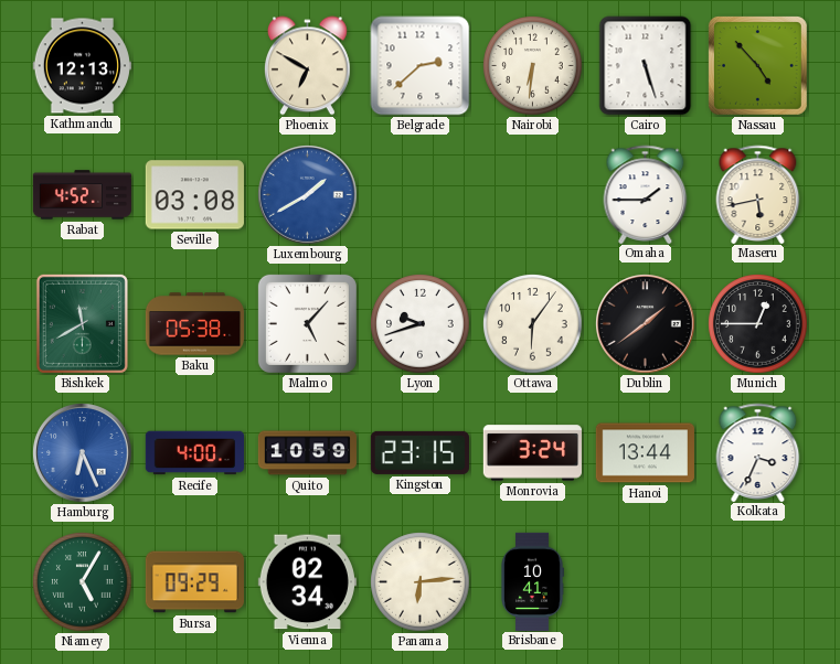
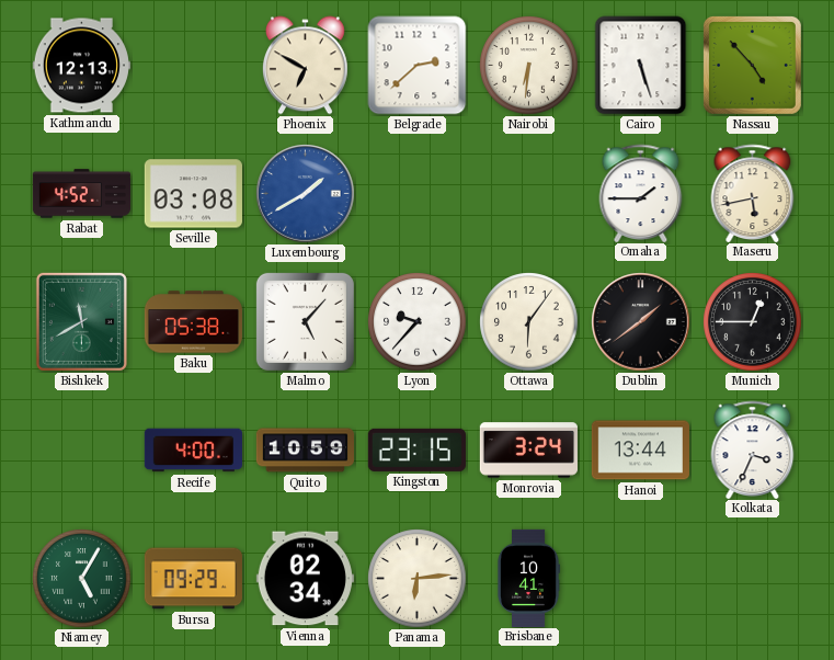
Lyon: 9:42 -> 9:37 (418, 322)
Hamburg: 6:26 -> none (83, 453)
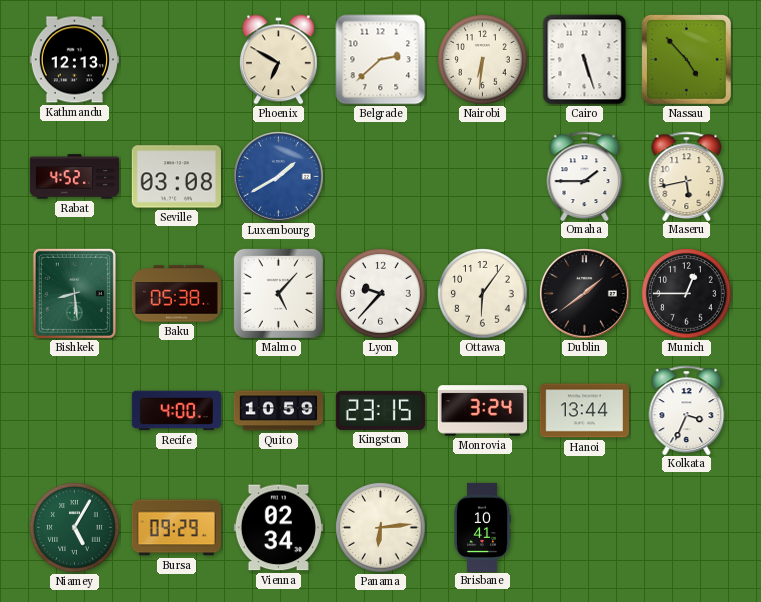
Bishkek: 11:40 -> 8:29 (74, 293)
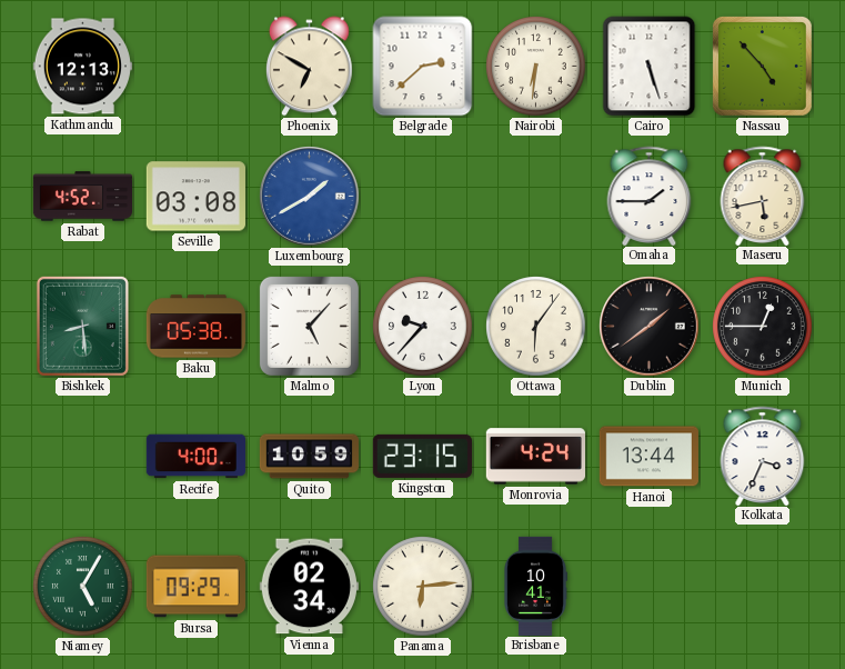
Monrovia: 3:24 -> 4:24 (535, 457)
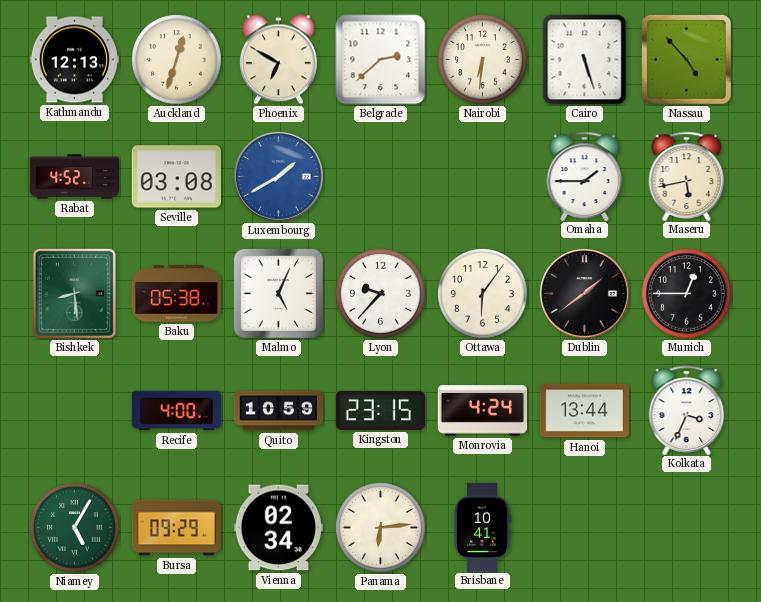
Auckland: none -> 12:33 (177, 60)
Malmo: 5:07 -> 5:04 (278, 293)
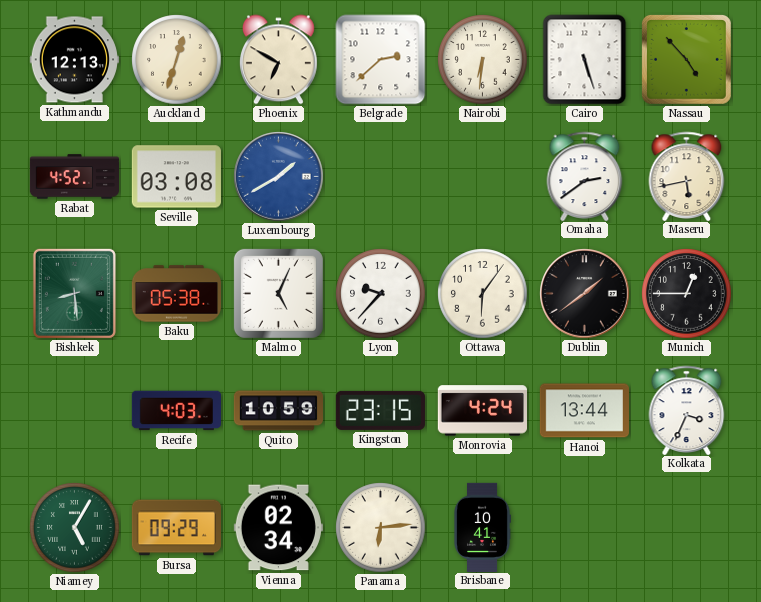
Omaha: 1:45 -> 2:39 (585, 176)
Recife: 4:00 -> 4:03 (176, 411)
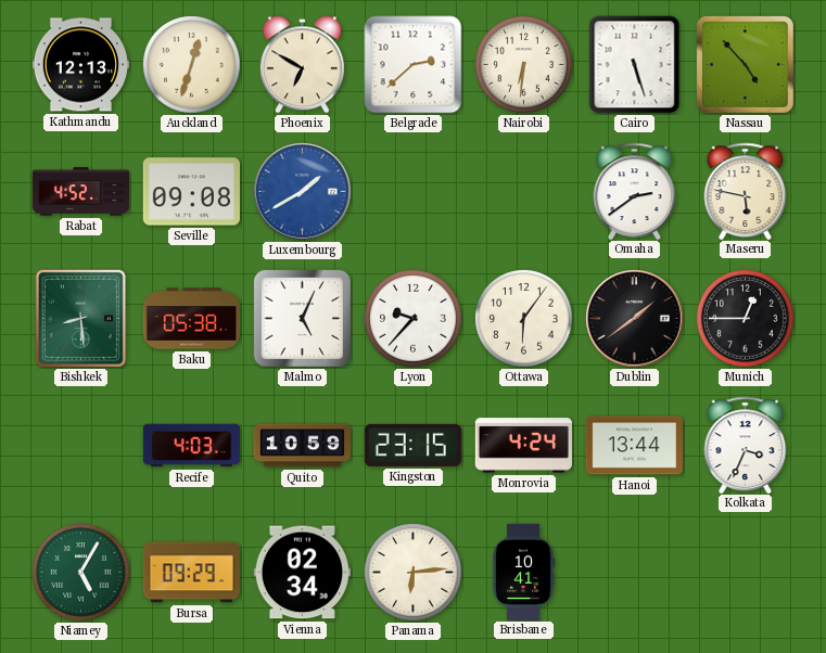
Seville: 03:08 -> 09:08 (191, 192)
Maseru: 5:43 -> 5:47 (746, 191)
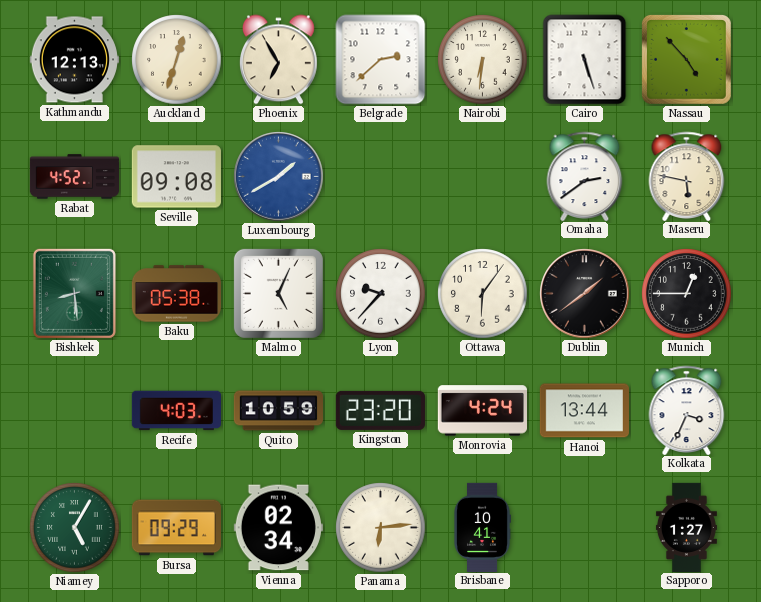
Phoenix: 6:50 -> 6:55 (278, 60)
Kingston: 23:15 -> 23:20 (380, 410)
Sapporo: none -> 1:27 (686, 527)
